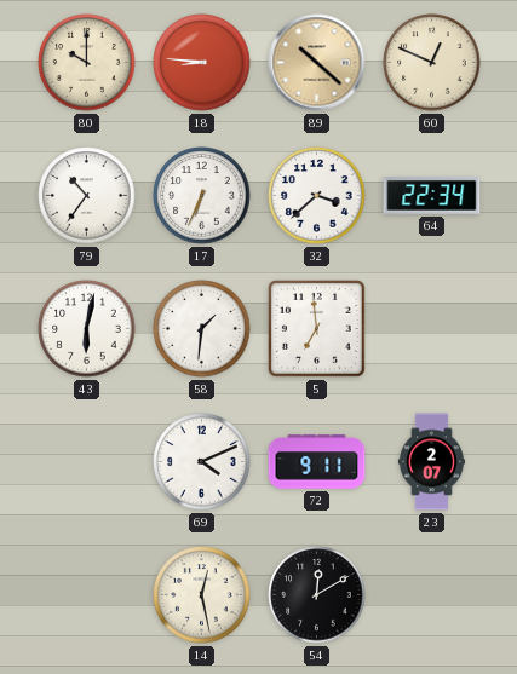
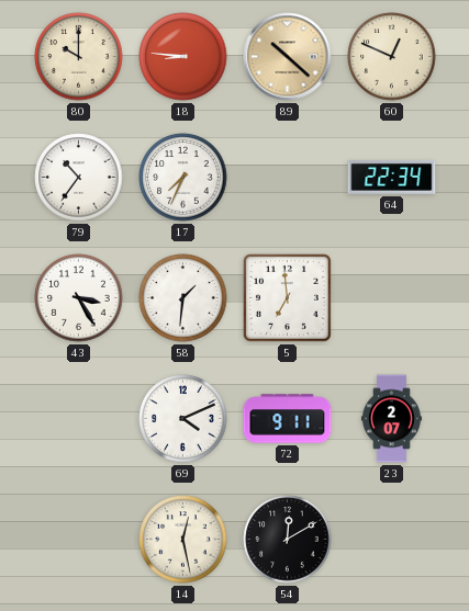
17: 6:34 -> 7:34 (183, 178)
32: 3:38 -> none (317, 196)
43: 6:02 -> 3:25 (79, 298)
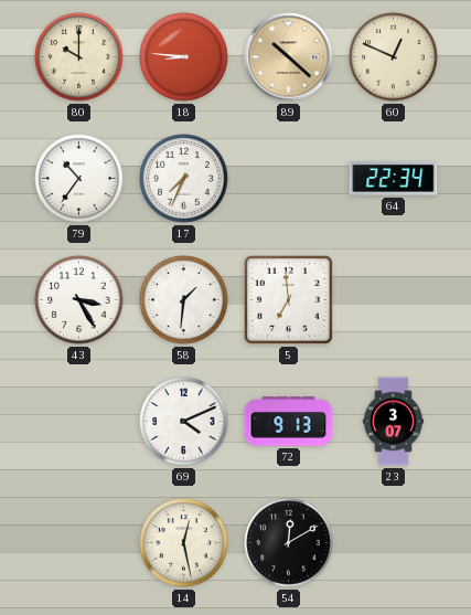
72: 9:11 -> 9:13 (289, 422)
23: 2:07 -> 3:07 (393, 422)
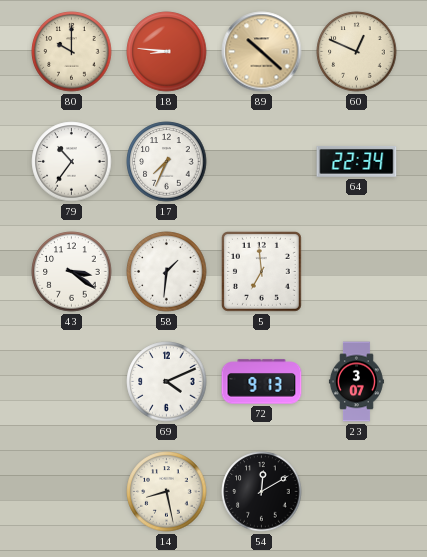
43: 3:25 -> 3:21 (72, 272)
14: 12:28 -> 8:28 (167, 492)
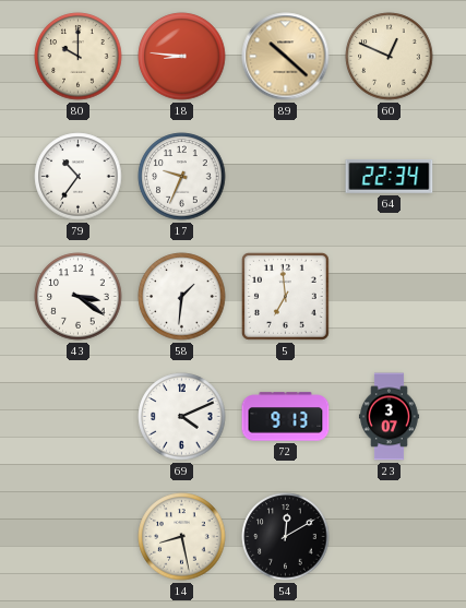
17: 7:34 -> 9:34 (182, 177)
